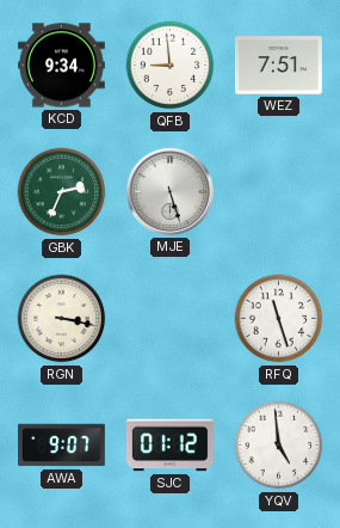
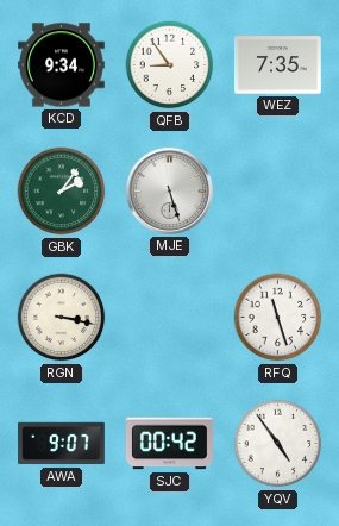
QFB: 8:59 -> 8:54 (170, 65)
WEZ: 7:51 -> 7:35 (278, 65)
GBK: 2:34 -> 2:06 (62, 192)
SJC: 01:12 -> 00:42 (169, 444)
YQV: 4:59 -> 4:54 (278, 444)
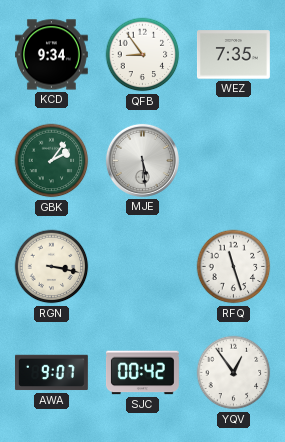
MJE: 5:27 -> 5:29 (142, 160)
YQV: 4:54 -> 12:54 (234, 373)
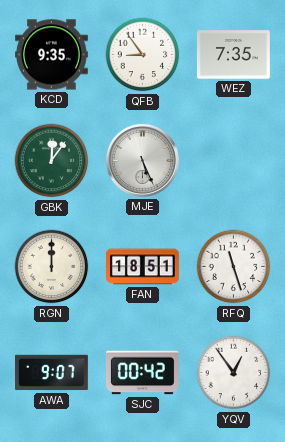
KCD: 9:34 -> 9:35 (52, 55)
GBK: 2:06 -> 12:06 (52, 161)
MJE: 5:29 -> 5:26 (142, 160)
RGN: 3:17 -> 12:00 (52, 267)
FAN: none -> 18:51 (143, 267)
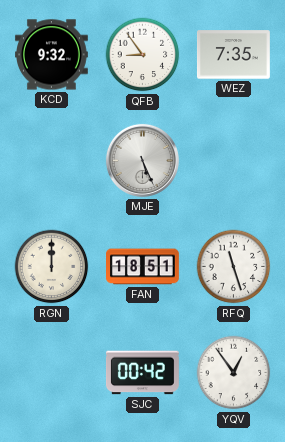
KCD: 9:35 -> 9:32 (52, 55)
GBK: 12:06 -> none (52, 161)
AWA: 9:07 -> none (52, 373)
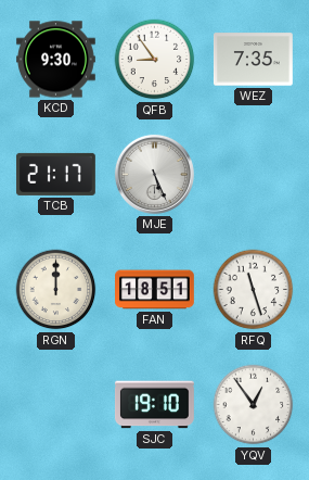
KCD: 9:32 -> 9:30 (56, 60)
TCB: none -> 21:17 (56, 174)
SJC: 00:42 -> 19:10 (154, 405)
